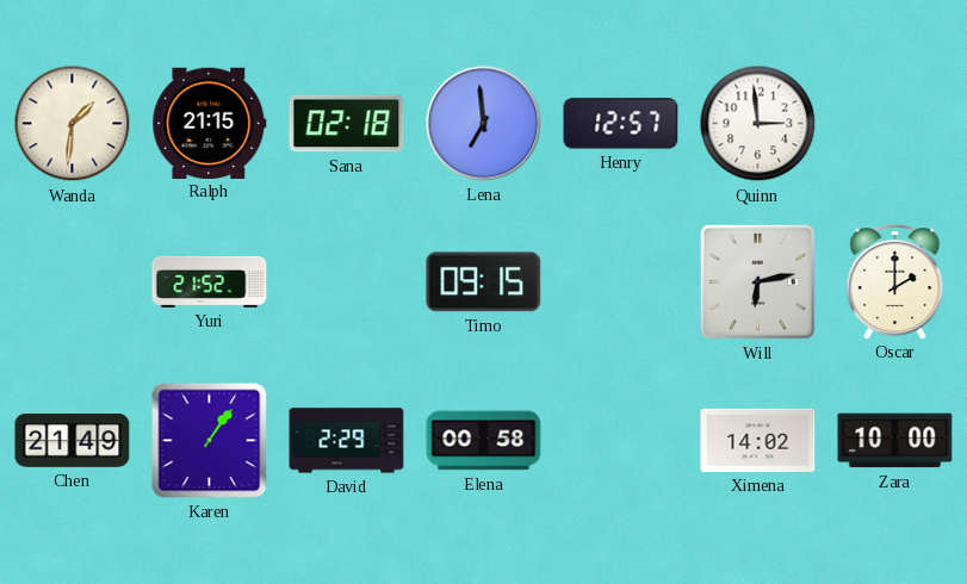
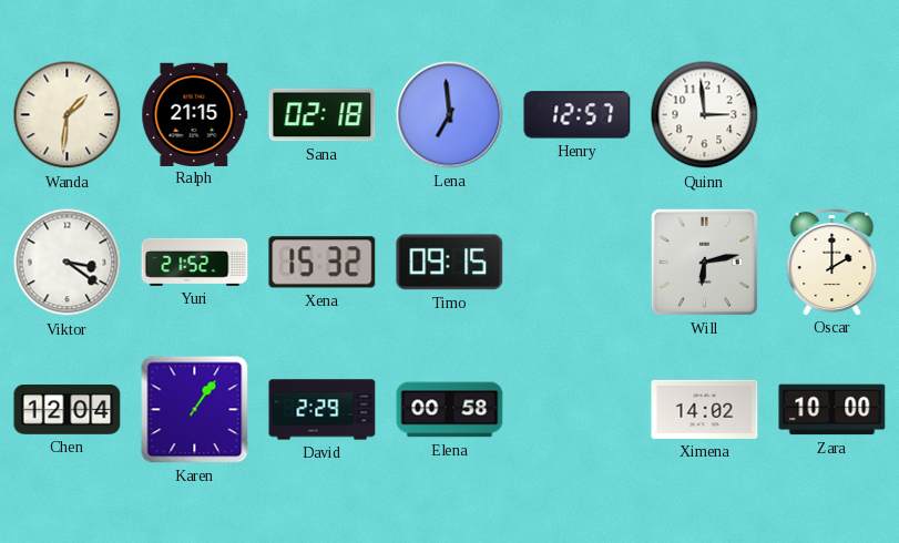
Viktor: none -> 3:21 (68, 263)
Xena: none -> 15:32 (323, 263)
Chen: 21:49 -> 12:04 (68, 410)
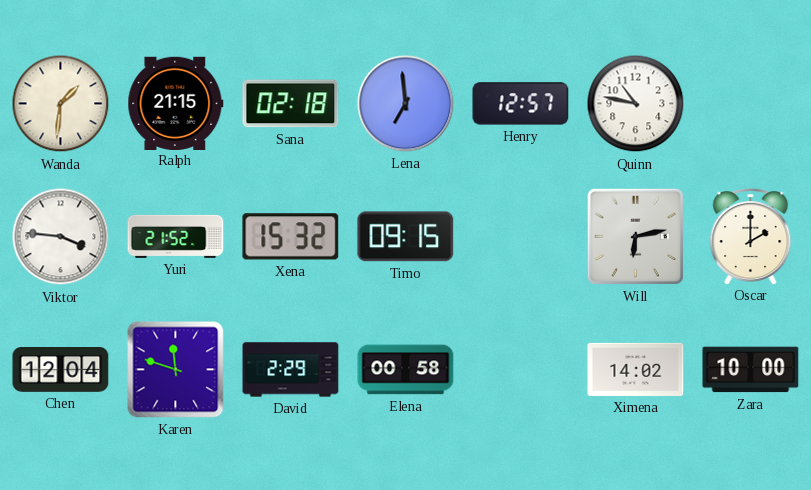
Quinn: 2:59 -> 10:47 (636, 104)
Viktor: 3:21 -> 3:46 (61, 237)
Karen: 1:06 -> 11:48 (176, 370)
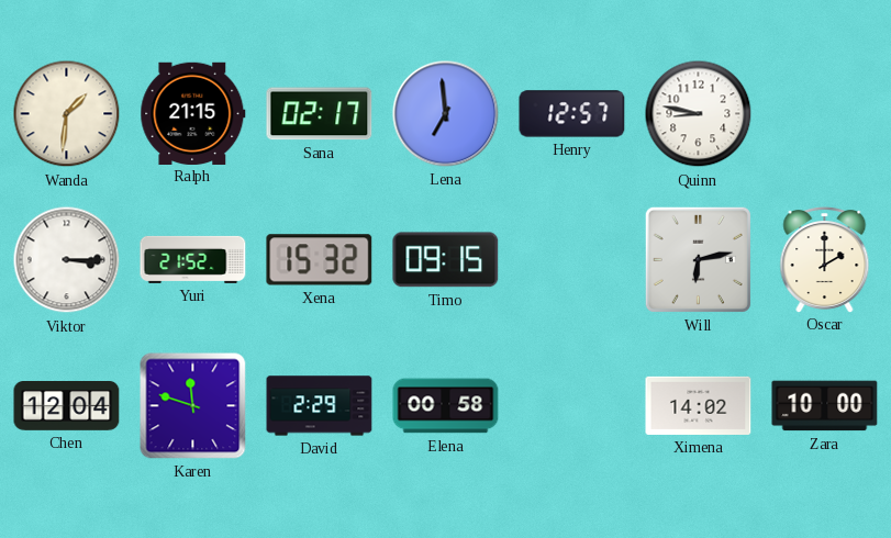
Sana: 02:18 -> 02:17 (320, 114)
Quinn: 10:47 -> 8:47 (699, 114)
Viktor: 3:46 -> 3:15 (67, 260)
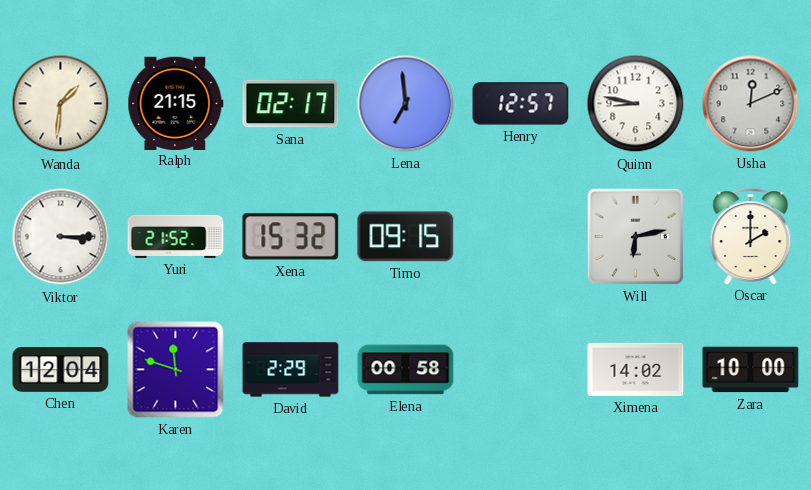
Usha: none -> 12:11 (751, 104)
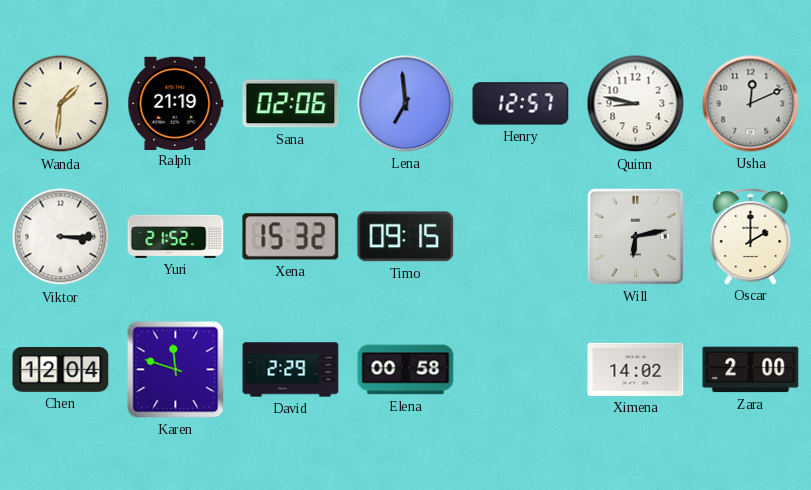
Ralph: 21:15 -> 21:19 (176, 103)
Sana: 02:17 -> 02:06 (291, 104)
Zara: 10:00 -> 2:00 (751, 370)
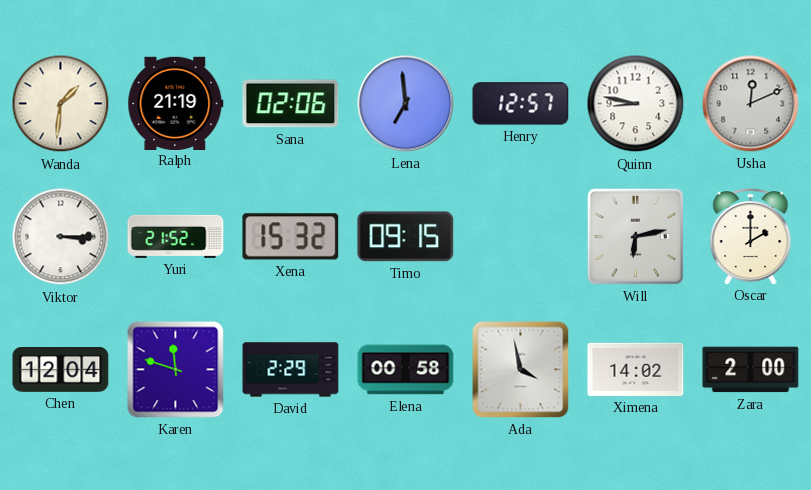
Ada: none -> 3:58 (521, 370)
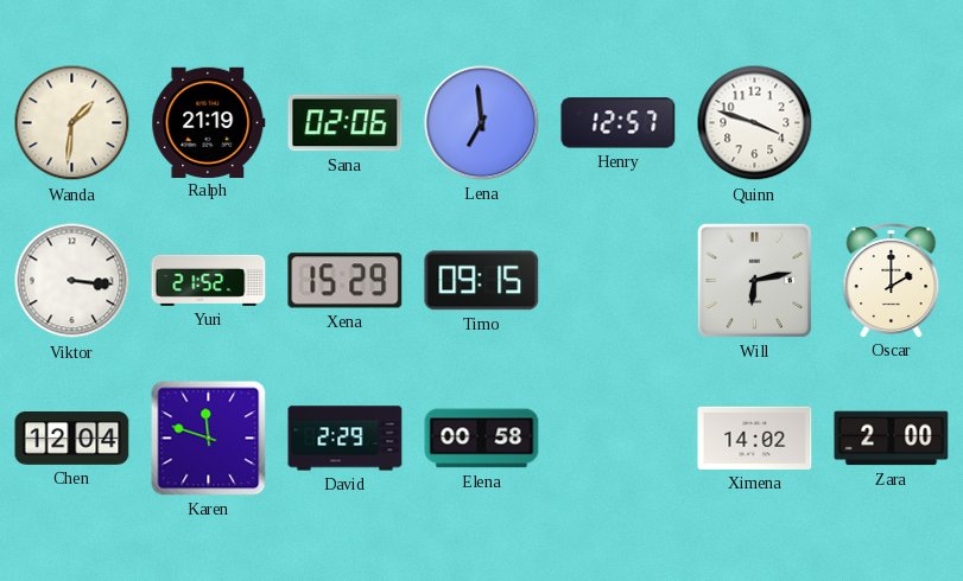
Quinn: 8:47 -> 3:48 (755, 123)
Usha: 12:11 -> none (751, 104)
Viktor: 3:15 -> 3:16 (72, 281)
Xena: 15:32 -> 15:29 (346, 281)
Ada: 3:58 -> none (521, 370)
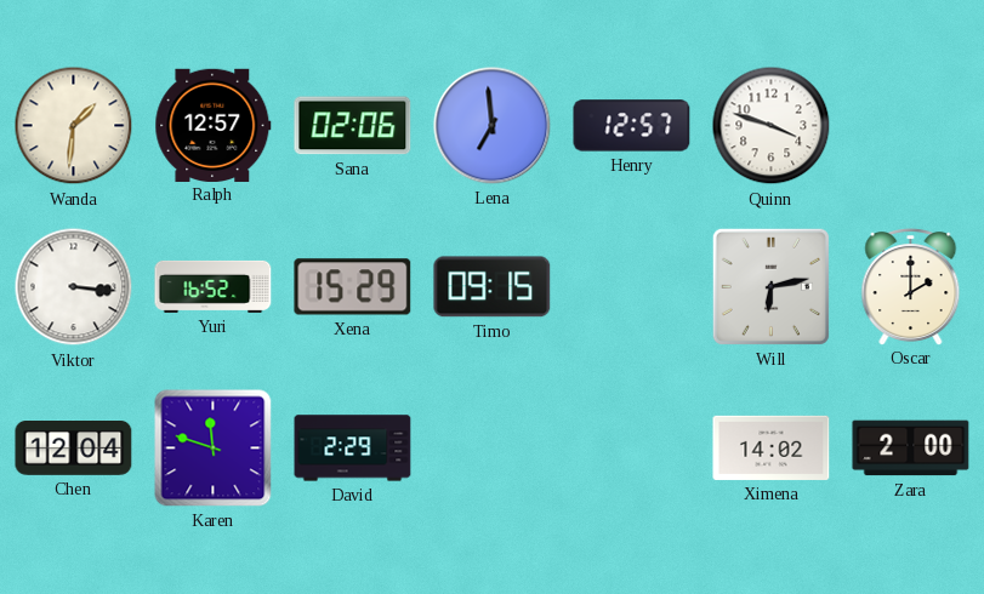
Ralph: 21:19 -> 12:57 (214, 125)
Yuri: 21:52 -> 16:52 (214, 286)
Elena: 00:58 -> none (482, 439)
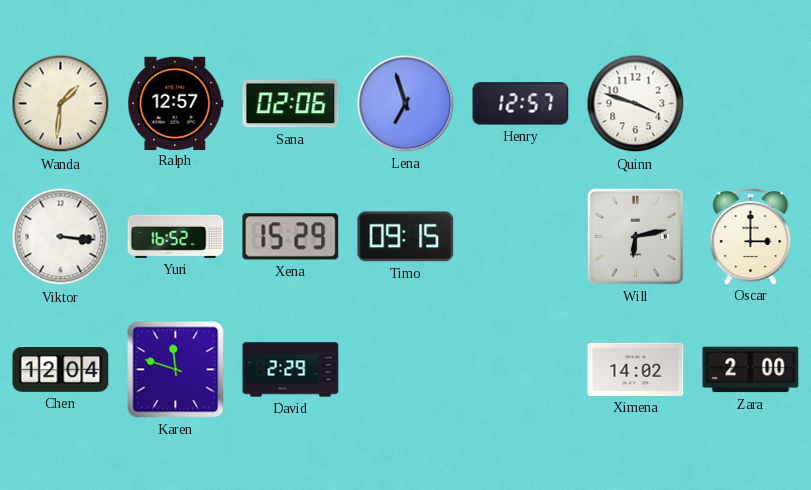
Lena: 6:59 -> 6:57 (406, 104)
Oscar: 2:00 -> 3:00 (751, 237)
